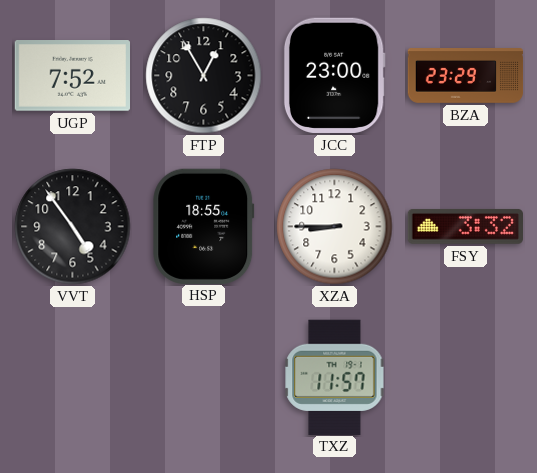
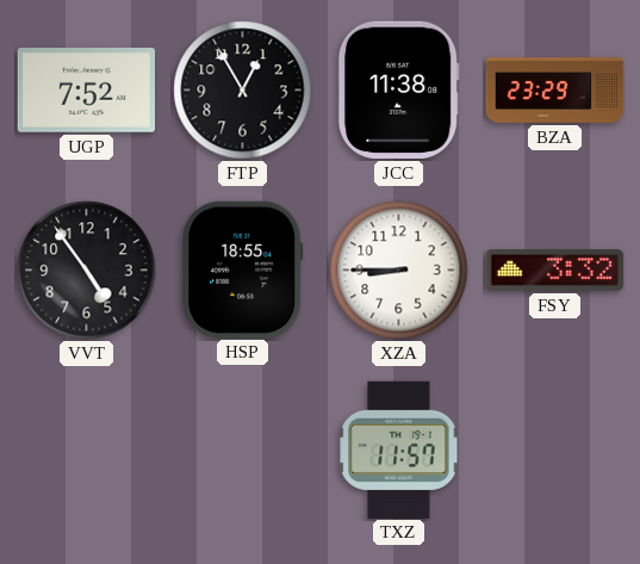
JCC: 23:00 -> 11:38 (398, 89)
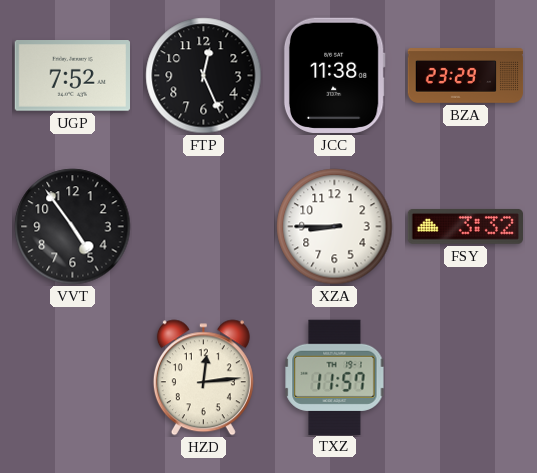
FTP: 12:55 -> 12:26 (204, 76)
HSP: 18:55 -> none (243, 269)
HZD: none -> 12:14 (203, 378)
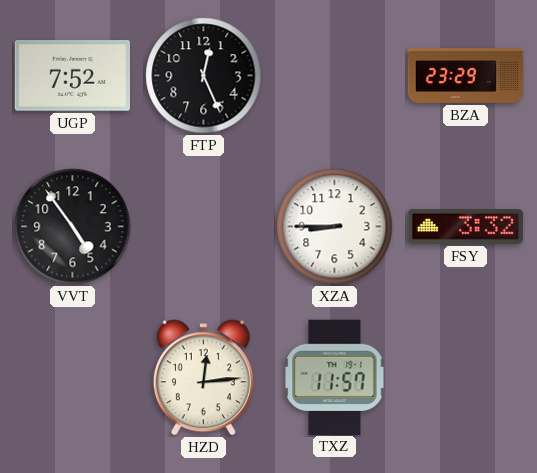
JCC: 11:38 -> none (334, 75)
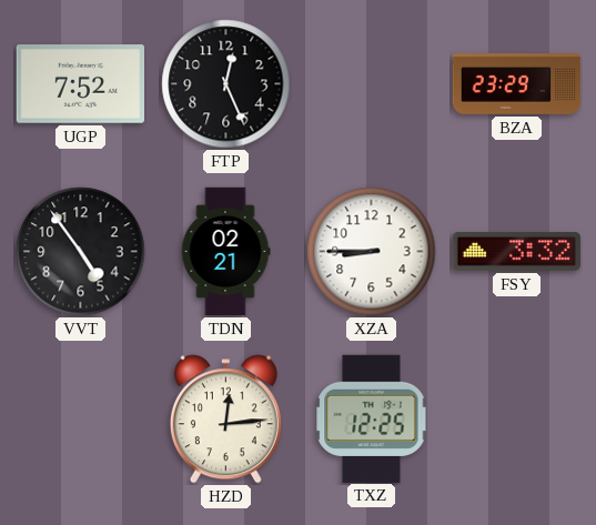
TDN: none -> 02:21 (225, 252)
TXZ: 11:57 -> 12:25 (372, 418)
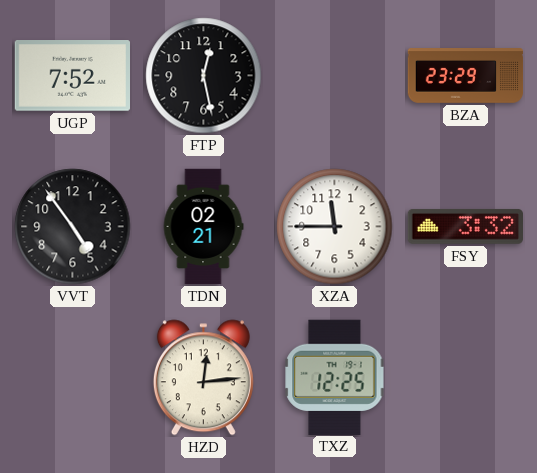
FTP: 12:26 -> 12:28 (204, 76)
XZA: 8:45 -> 11:45 (335, 227)
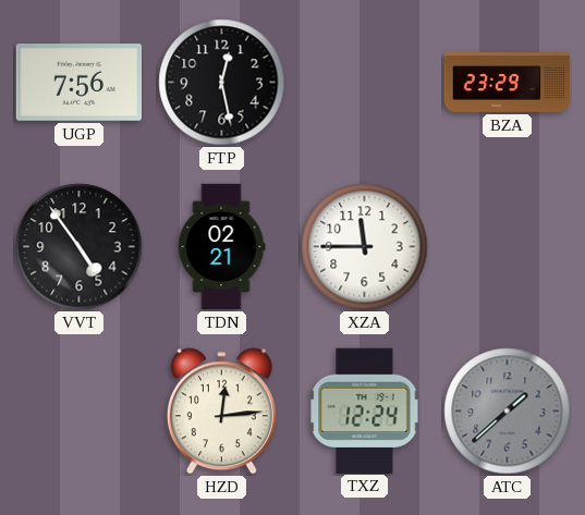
UGP: 7:52 -> 7:56 (78, 83)
FSY: 3:32 -> none (465, 227)
TXZ: 12:25 -> 12:24 (365, 410)
ATC: none -> 1:38 (508, 412)
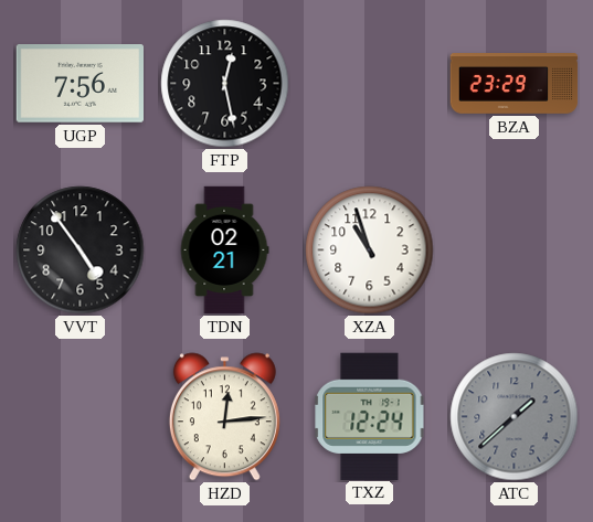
XZA: 11:45 -> 10:57 (370, 251)
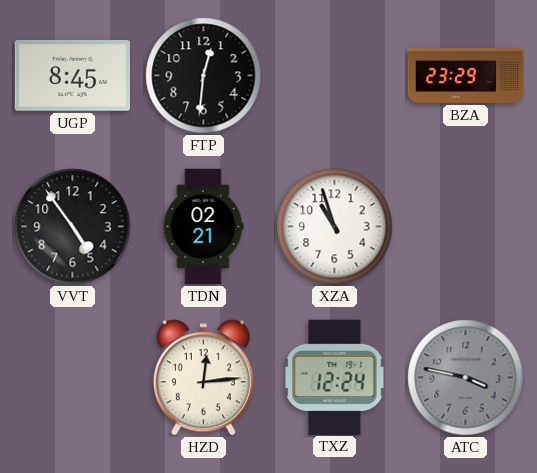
UGP: 7:56 -> 8:45 (72, 76)
FTP: 12:28 -> 12:31 (204, 76)
ATC: 1:38 -> 3:47 (466, 378)
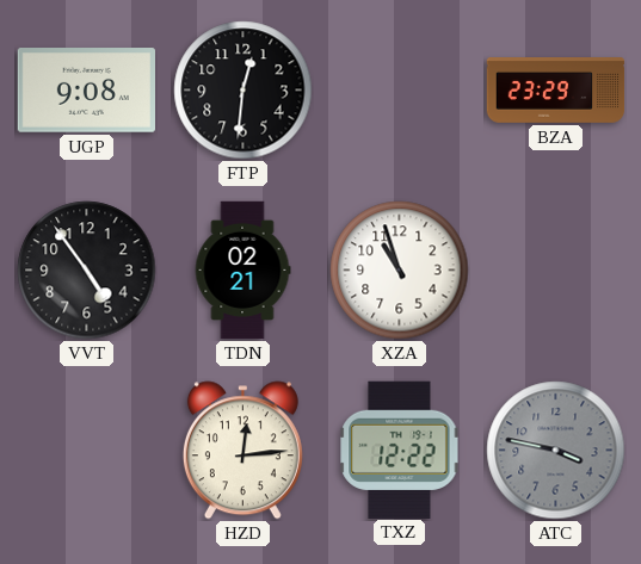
UGP: 8:45 -> 9:08 (86, 91)
TXZ: 12:24 -> 12:22 (400, 450)
